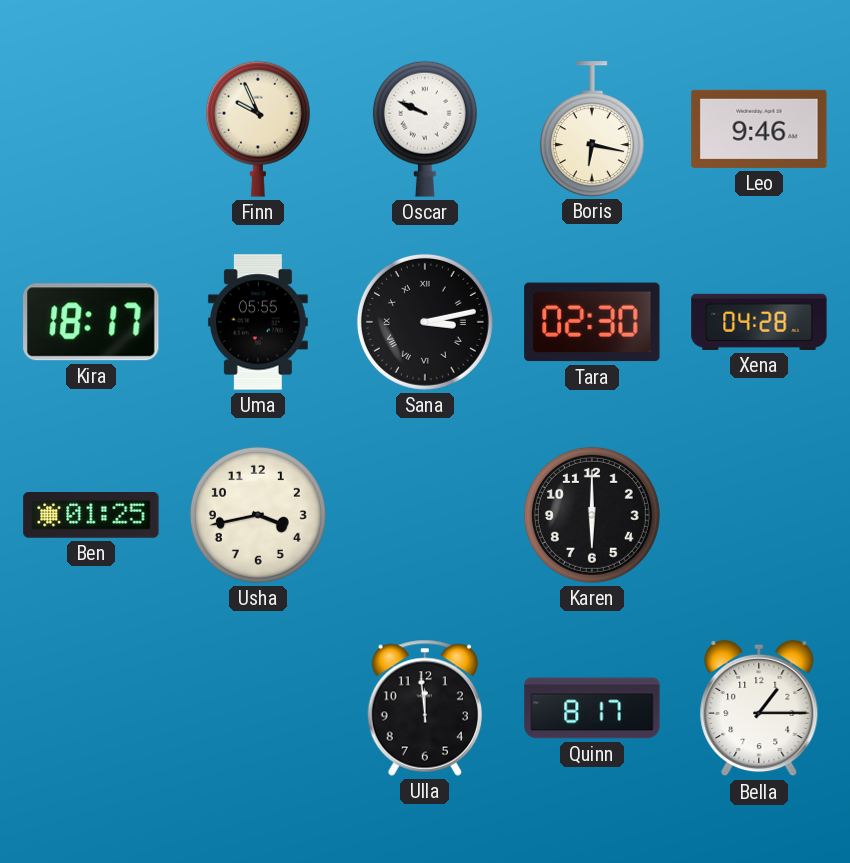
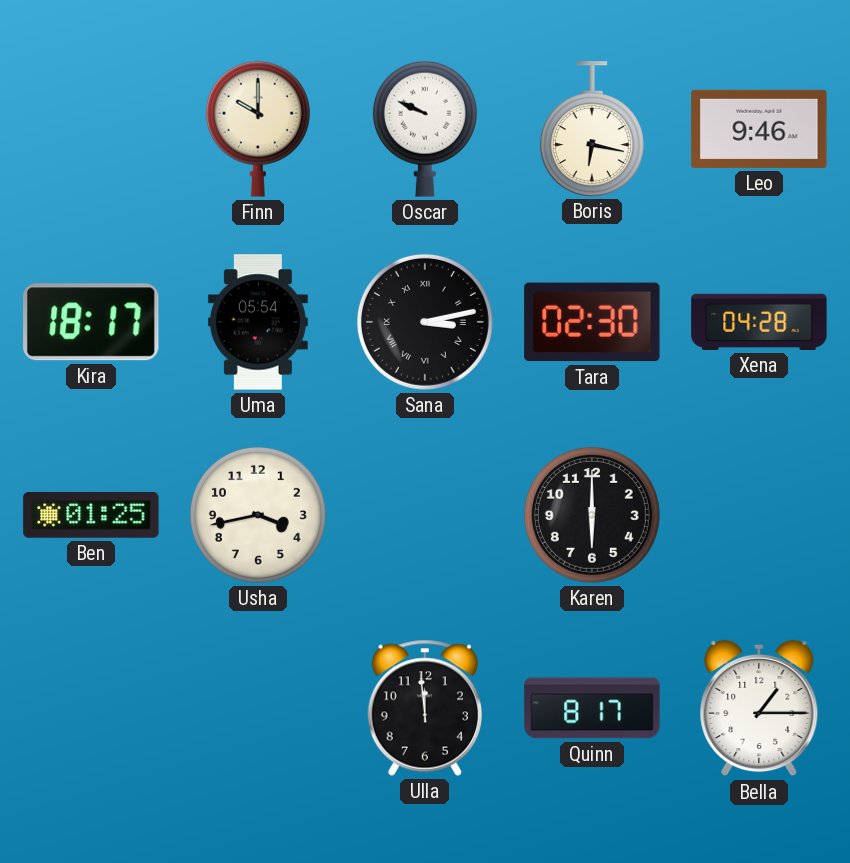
Finn: 9:56 -> 10:00 (258, 129)
Uma: 05:55 -> 05:54 (258, 322)
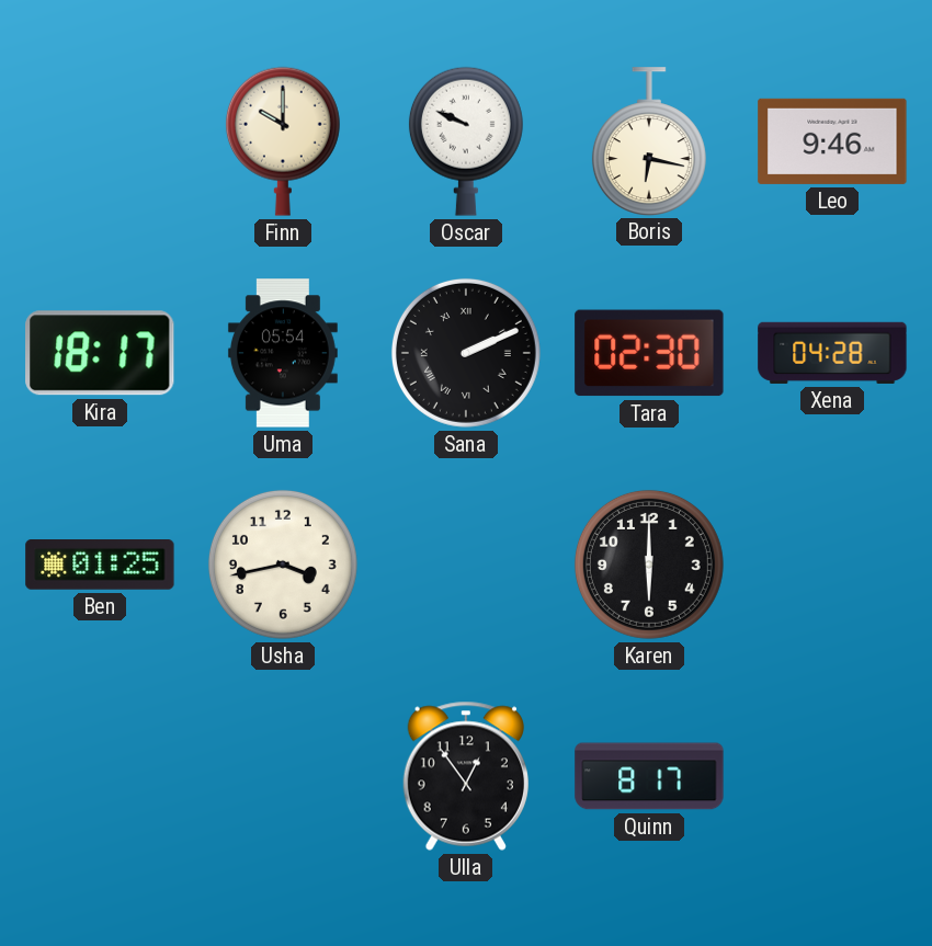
Sana: 3:13 -> 2:11 (466, 353)
Ulla: 11:59 -> 12:54 (465, 776)
Bella: 1:15 -> none (759, 708)
